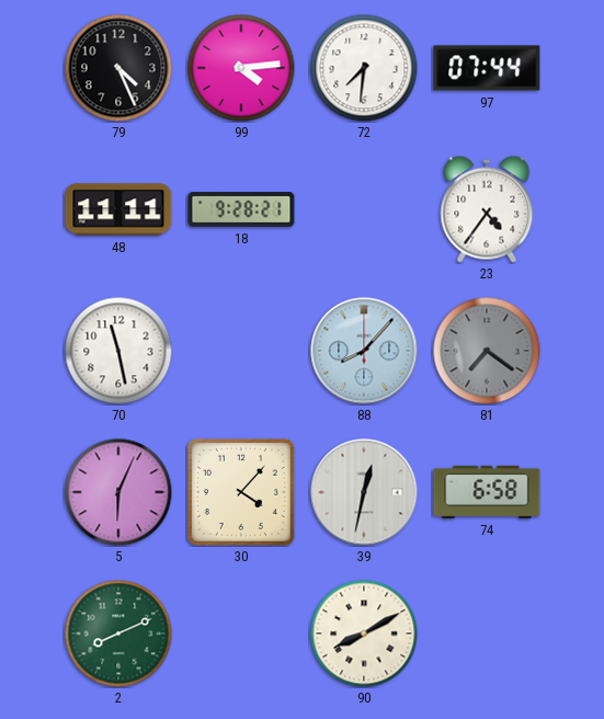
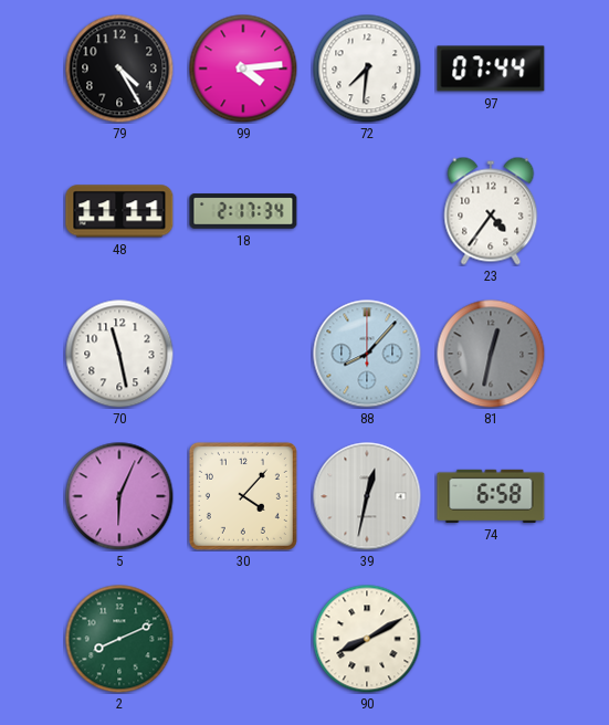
79: 4:26 -> 4:25 (119, 69)
18: 9:28 -> 2:17 (243, 211)
81: 7:21 -> 12:32 (491, 354)
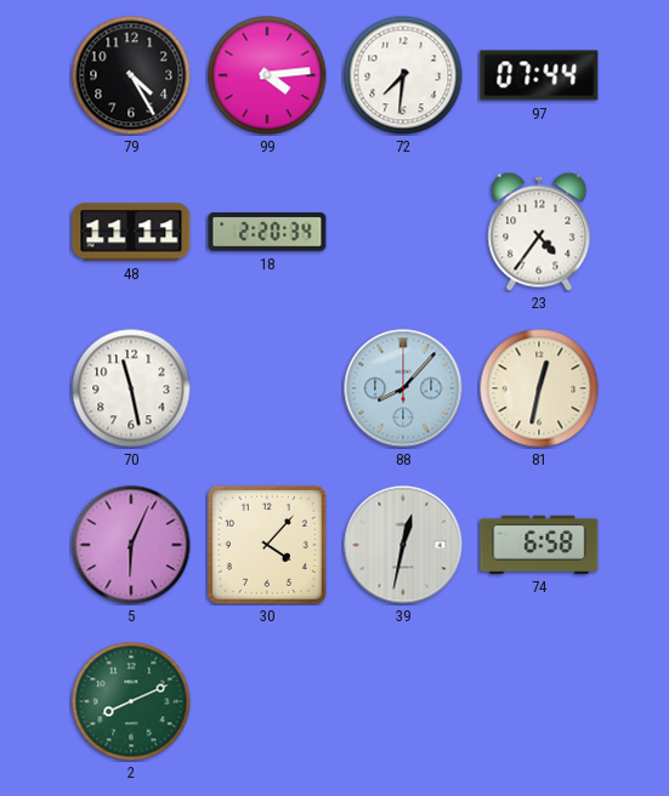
18: 2:17 -> 2:20 (267, 232)
81 dial: grey -> cream (539, 388)
90: 8:10 -> none (367, 639)
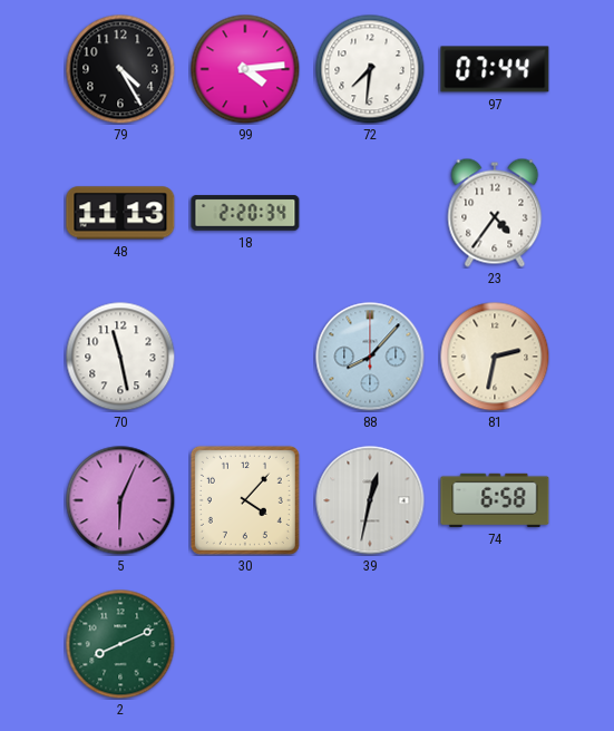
48: 11:11 -> 11:13 (120, 213)
81: 12:32 -> 2:32 (495, 357)
